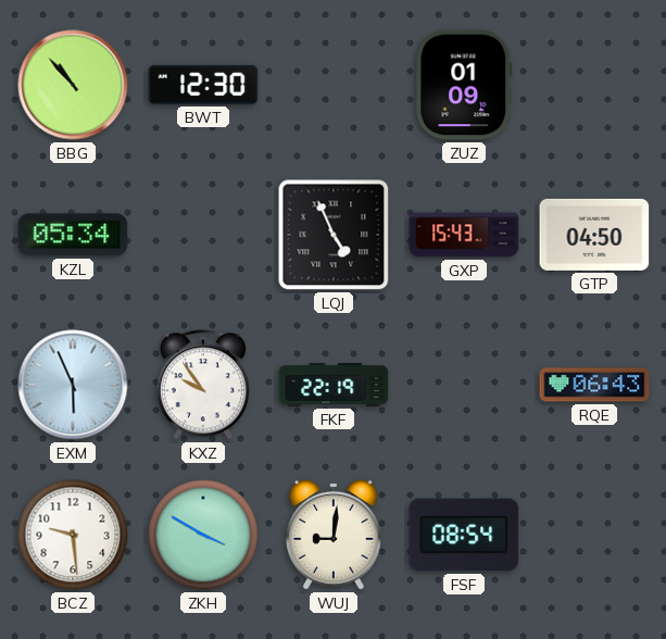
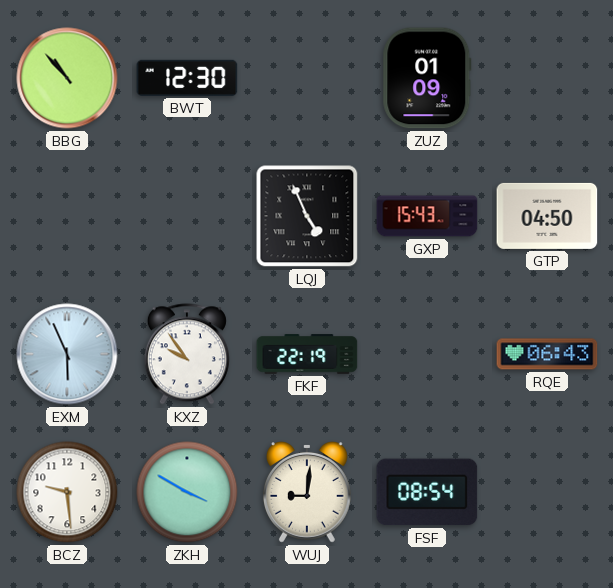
KZL: 05:34 -> none (73, 235)
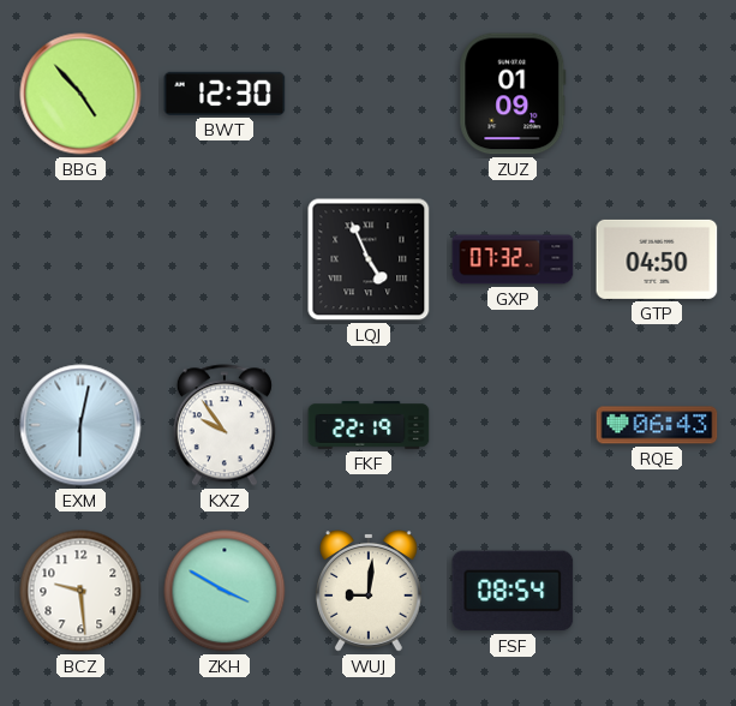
BBG: 10:53 -> 4:53 (80, 94)
GXP: 15:43 -> 07:32 (513, 259)
EXM: 5:56 -> 6:02 (80, 425)
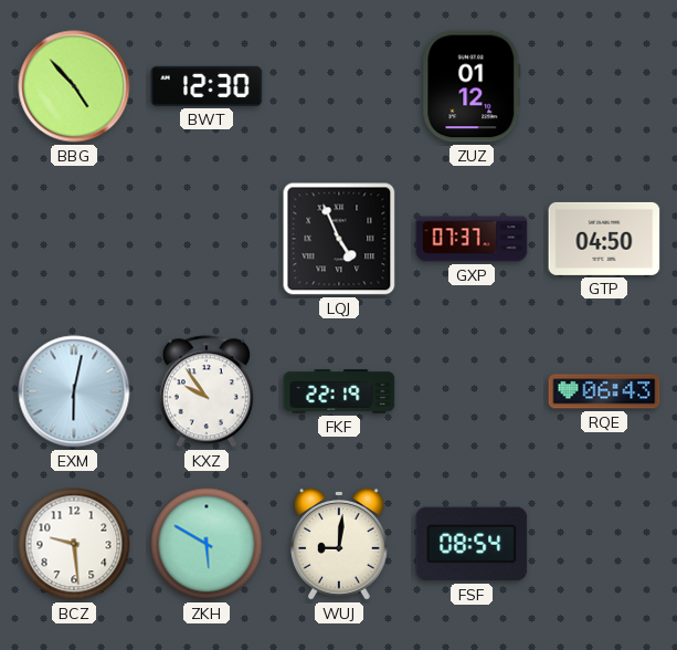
ZUZ: 01:09 -> 01:12 (472, 86)
GXP: 07:32 -> 07:37 (472, 239)
ZKH: 3:50 -> 5:50 (207, 544)
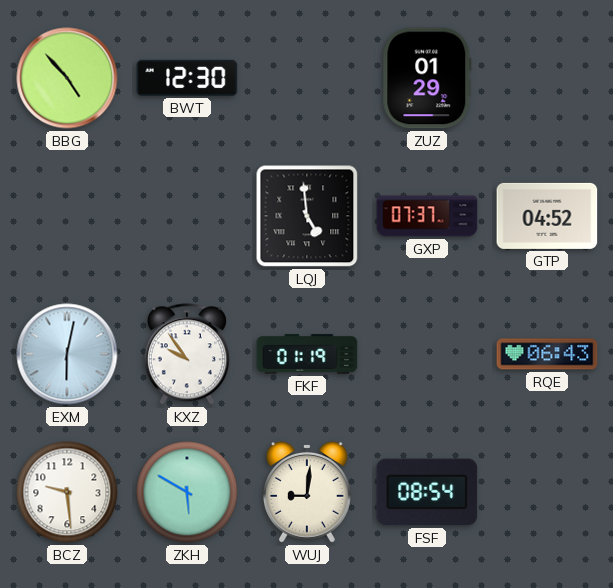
ZUZ: 01:12 -> 01:29 (427, 78)
LQJ: 4:56 -> 4:59 (307, 216)
GTP: 04:50 -> 04:52 (547, 216)
FKF: 22:19 -> 01:19 (307, 354)
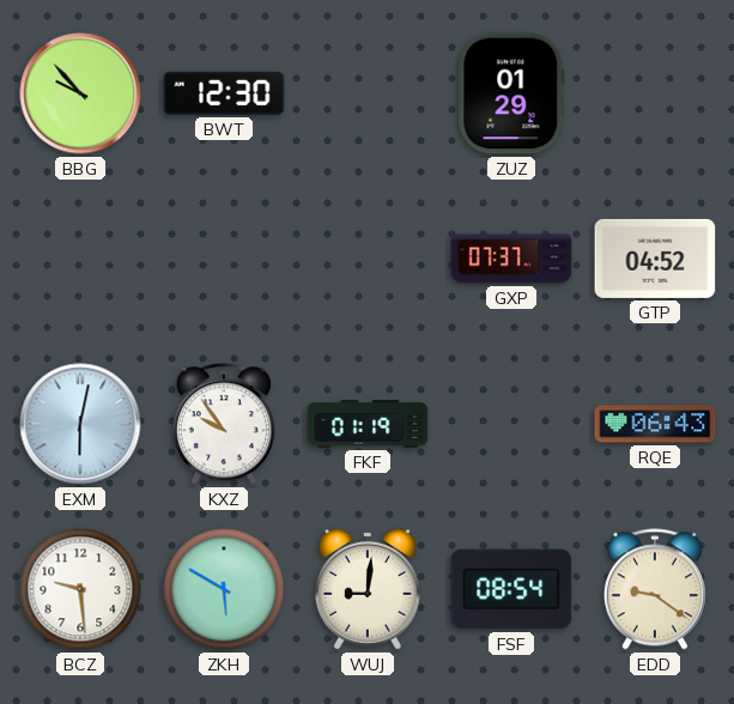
BBG: 4:53 -> 9:53 (80, 93)
LQJ: 4:59 -> none (307, 216)
EDD: none -> 9:21 (655, 589)
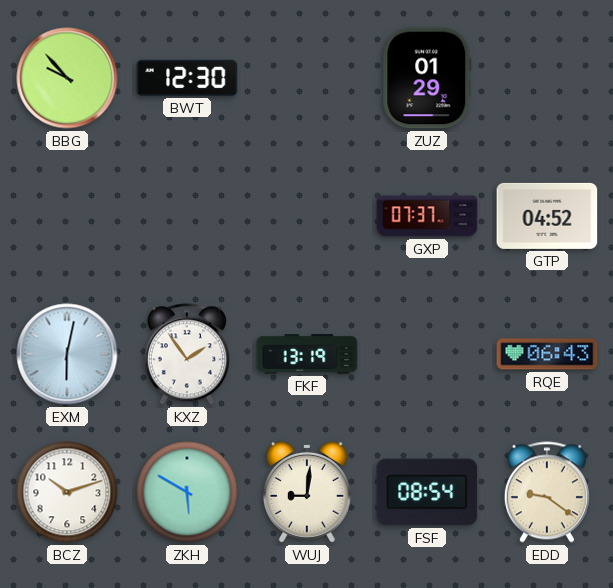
KXZ: 9:54 -> 1:54 (187, 354)
FKF: 01:19 -> 13:19 (307, 354)
BCZ: 9:29 -> 10:12 (67, 492)
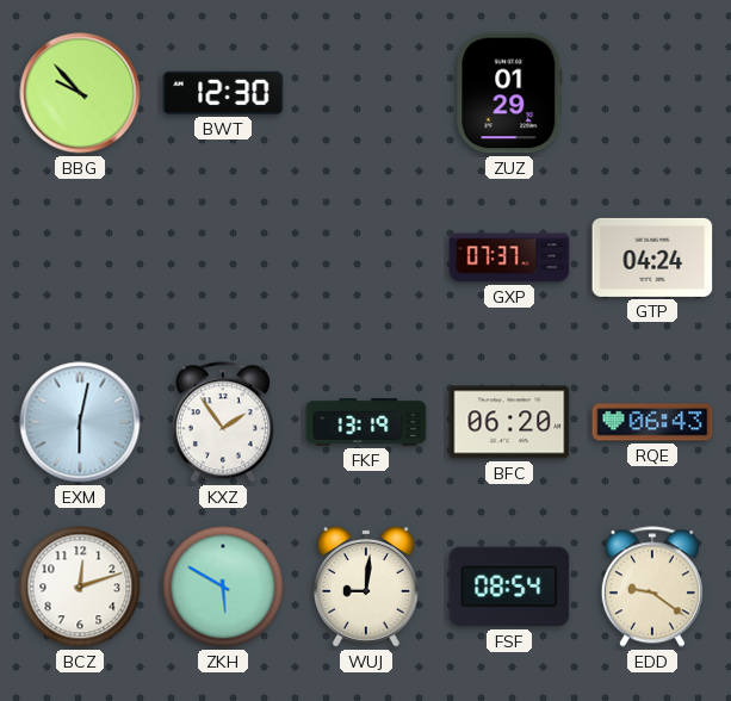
GTP: 04:52 -> 04:24 (652, 258)
BFC: none -> 06:20 (509, 422)
BCZ: 10:12 -> 12:12 (80, 587)
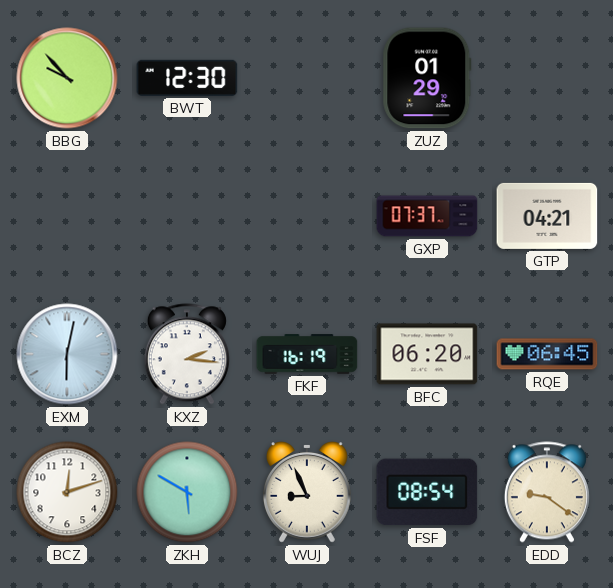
GTP: 04:24 -> 04:21 (547, 216)
KXZ: 1:54 -> 2:16 (187, 354)
FKF: 13:19 -> 16:19 (307, 354)
RQE: 06:43 -> 06:45 (547, 354)
WUJ: 9:01 -> 8:56 (307, 493)
